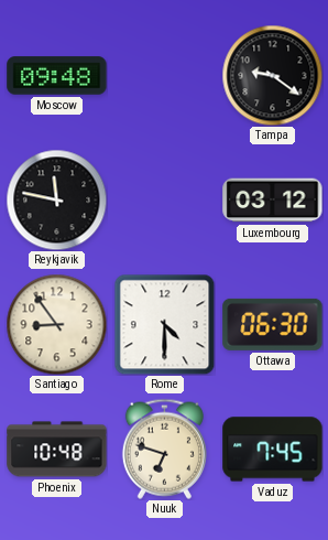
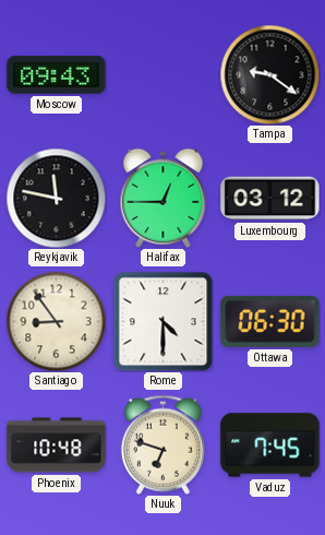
Moscow: 09:48 -> 09:43 (57, 75)
Halifax: none -> 12:45 (164, 198)
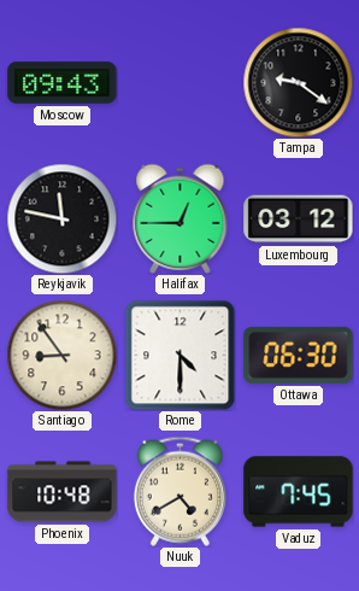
Nuuk: 6:48 -> 4:40 (179, 491)
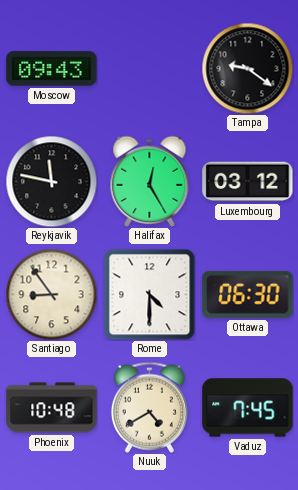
Halifax: 12:45 -> 12:25 (150, 181)
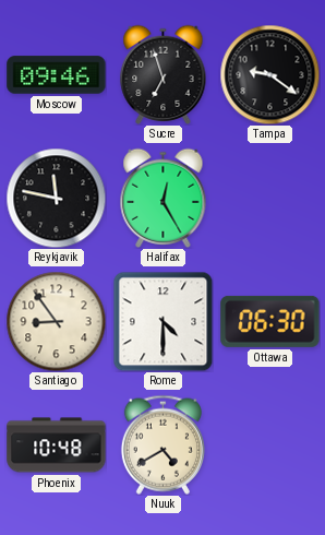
Moscow: 09:43 -> 09:46 (57, 75)
Sucre: none -> 6:57 (164, 74)
Luxembourg: 03:12 -> none (248, 182)
Vaduz: 7:45 -> none (248, 408)
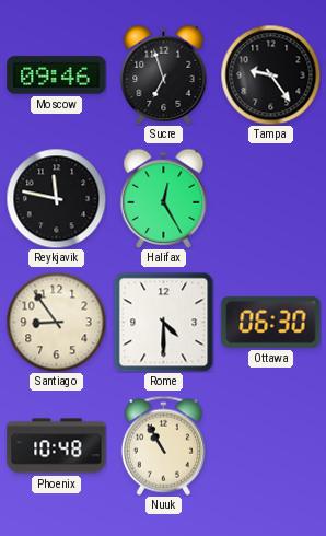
Tampa: 9:21 -> 9:24 (270, 74)
Nuuk: 4:40 -> 10:55 (163, 445)
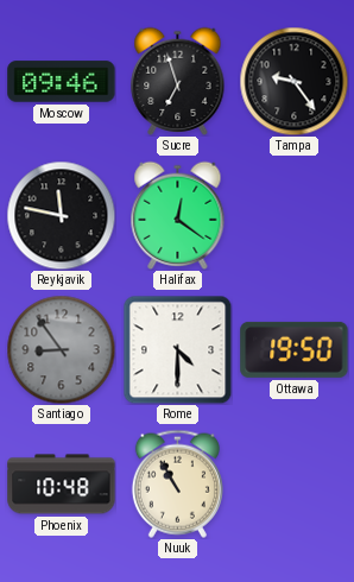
Halifax: 12:25 -> 12:21 (178, 215)
Santiago dial: cream -> grey (61, 349)
Ottawa: 06:30 -> 19:50 (295, 349)
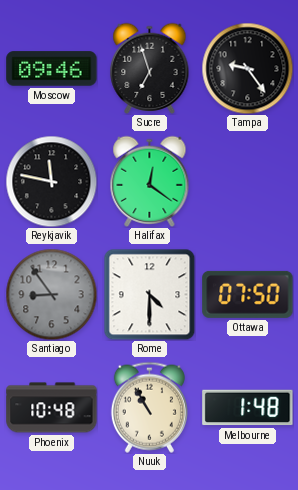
Ottawa: 19:50 -> 07:50 (248, 294)
Melbourne: none -> 1:48 (248, 408)
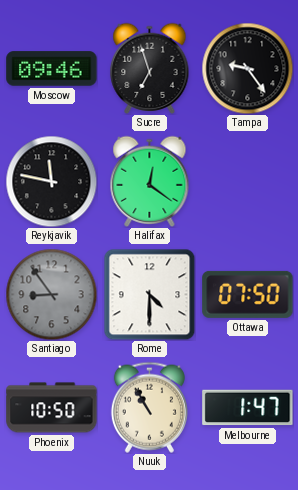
Phoenix: 10:48 -> 10:50 (52, 408)
Melbourne: 1:48 -> 1:47 (248, 408)
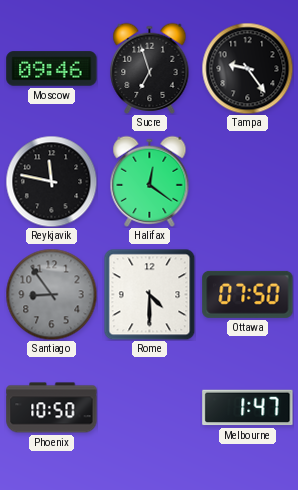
Nuuk: 10:55 -> none (149, 407)
